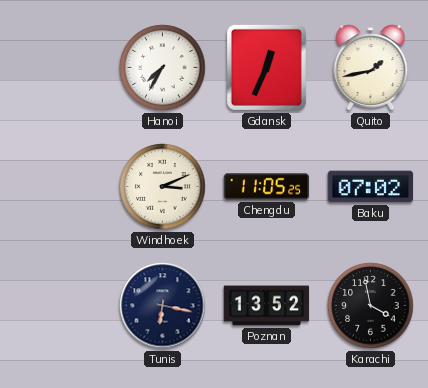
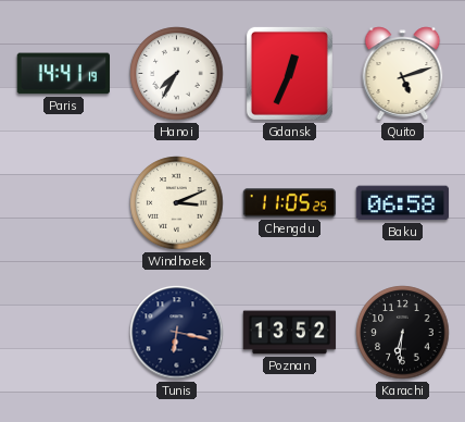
Paris: none -> 14:41 (64, 74)
Quito: 1:43 -> 5:12 (403, 74)
Baku: 07:02 -> 06:58 (403, 203)
Karachi: 3:58 -> 6:31 (403, 333)
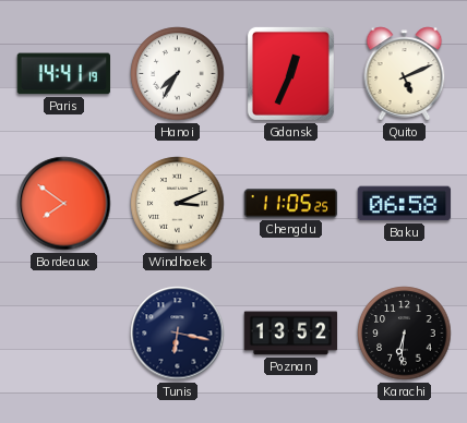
Quito: 5:12 -> 5:11 (405, 74)
Bordeaux: none -> 7:51 (64, 204)
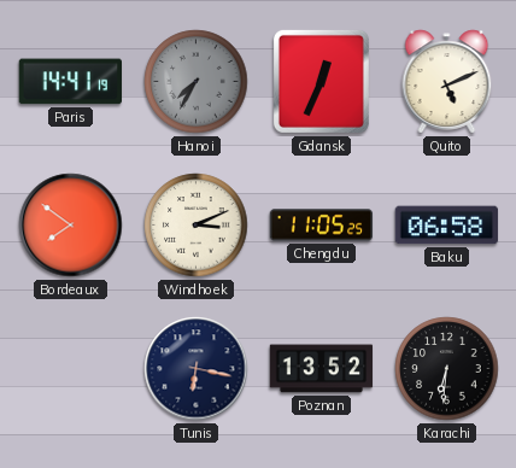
Hanoi dial: white -> grey (197, 82)
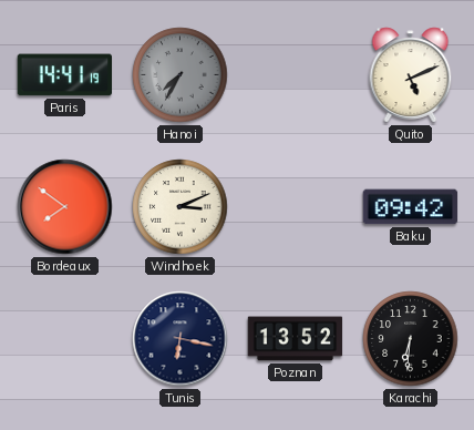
Gdansk: 12:34 -> none (321, 81)
Chengdu: 11:05 -> none (322, 226)
Baku: 06:58 -> 09:42 (411, 207)
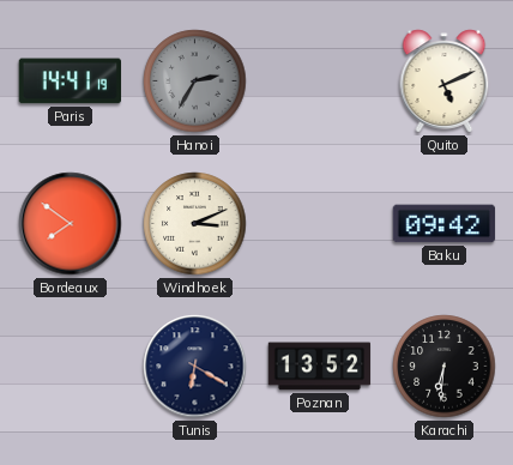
Hanoi: 7:35 -> 2:35 (195, 81)
Tunis: 6:17 -> 6:20 (195, 367)
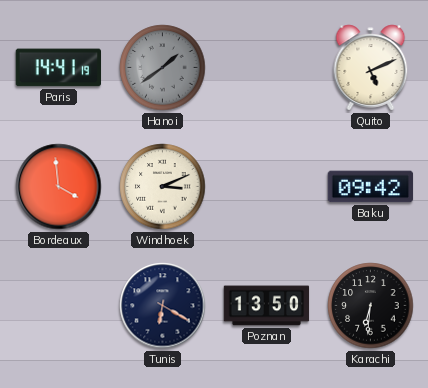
Hanoi: 2:35 -> 1:39 (163, 68)
Bordeaux: 7:51 -> 3:59 (59, 187)
Poznan: 13:52 -> 13:50 (267, 306)
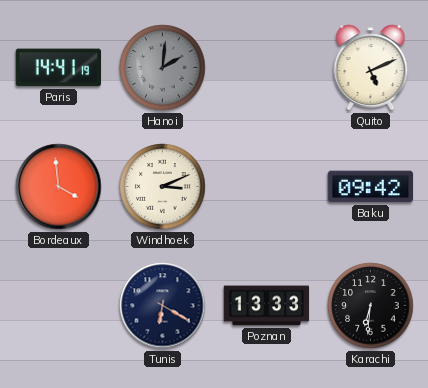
Hanoi: 1:39 -> 2:01 (163, 68)
Poznan: 13:50 -> 13:33 (267, 306)
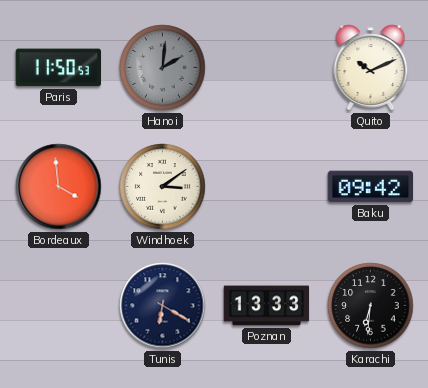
Paris: 14:41 -> 11:50 (59, 68)
Quito: 5:11 -> 10:11 (371, 68)
Windhoek: 3:11 -> 3:09 (163, 187)
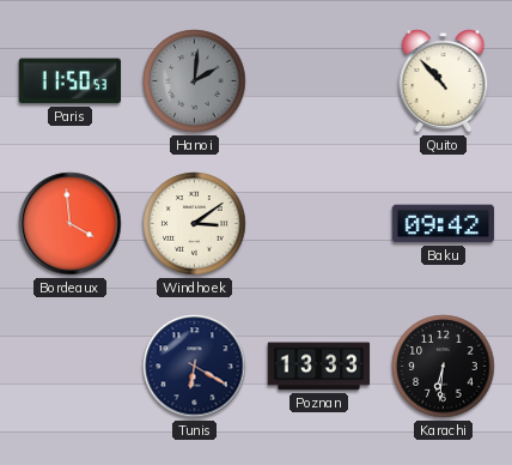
Quito: 10:11 -> 10:53 (444, 81)
